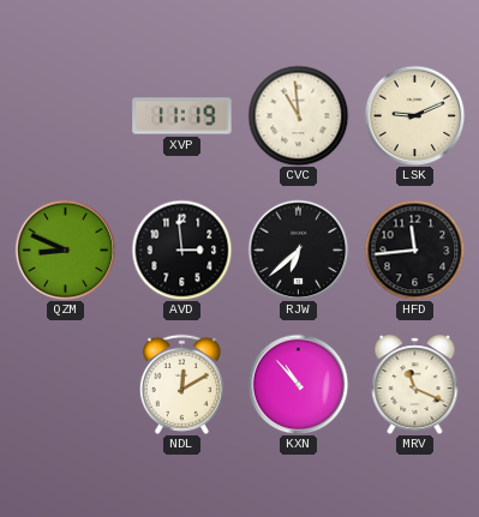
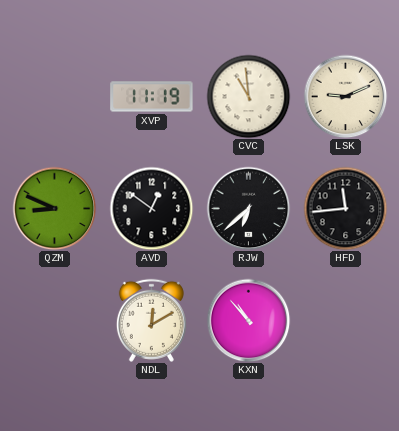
AVD: 2:59 -> 12:51 (151, 208)
MRV: 11:19 -> none (415, 385)
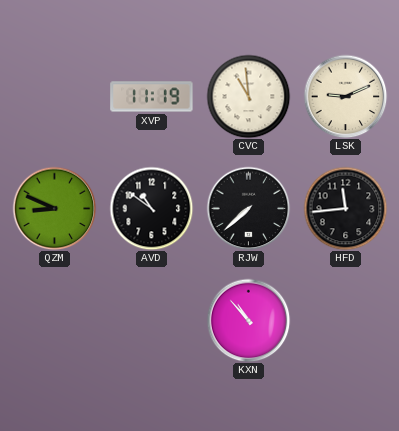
AVD: 12:51 -> 10:51 (151, 208)
RJW: 6:38 -> 7:38 (248, 208)
NDL: 12:10 -> none (151, 320)
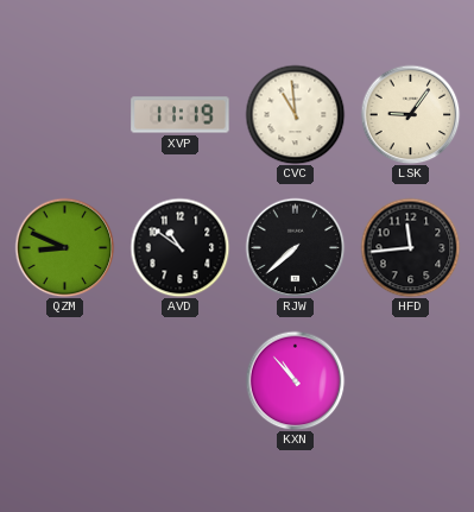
LSK: 9:11 -> 9:06 (410, 114)
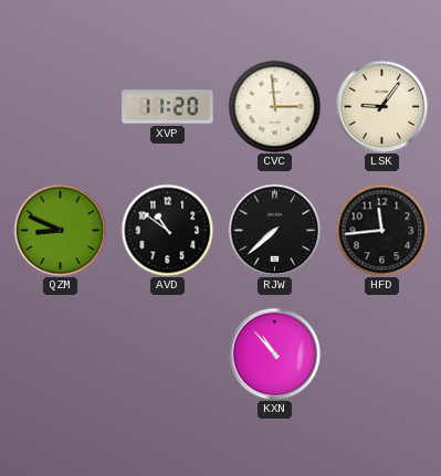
XVP: 11:19 -> 11:20 (168, 107)
CVC: 10:59 -> 2:59 (274, 106)
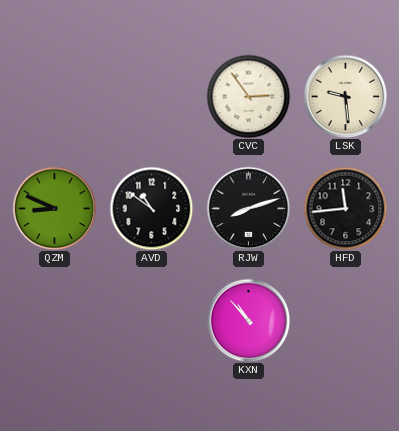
XVP: 11:20 -> none (168, 107)
CVC: 2:59 -> 2:54 (248, 96)
LSK: 9:06 -> 9:29 (345, 96)
RJW: 7:38 -> 8:12 (248, 208)
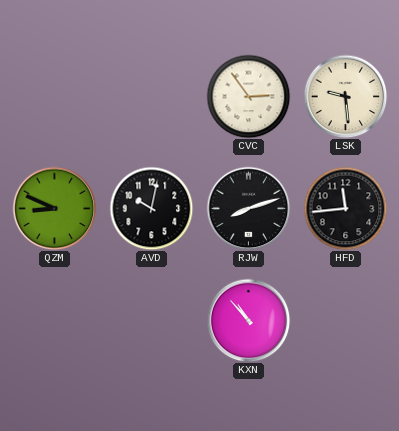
AVD: 10:51 -> 10:02 (151, 208)
